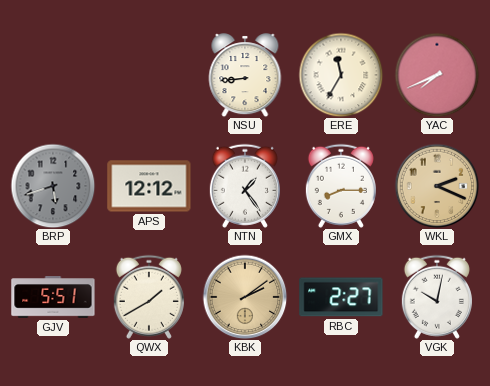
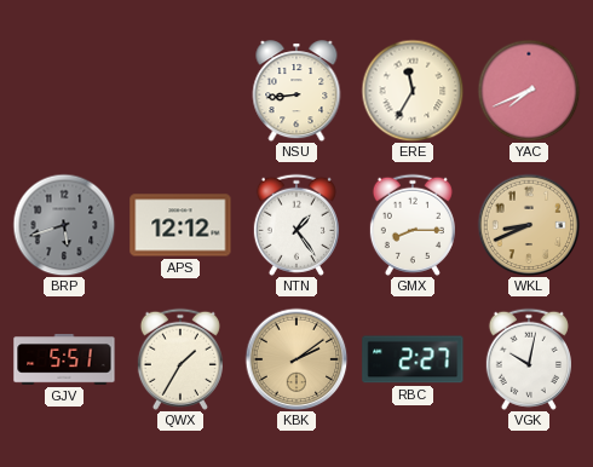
WKL: 2:19 -> 8:41 (529, 225)
QWX: 1:40 -> 1:35 (180, 359)
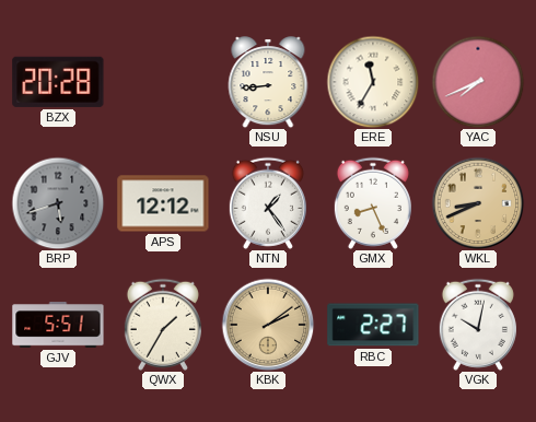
BZX: none -> 20:28 (58, 82)
GMX: 8:15 -> 8:26 (373, 203)
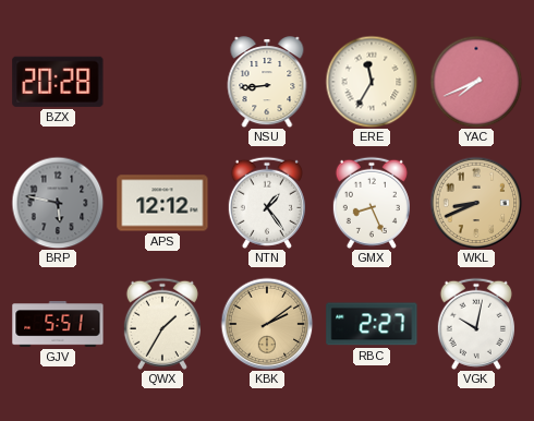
BRP: 5:42 -> 5:47 (58, 203)
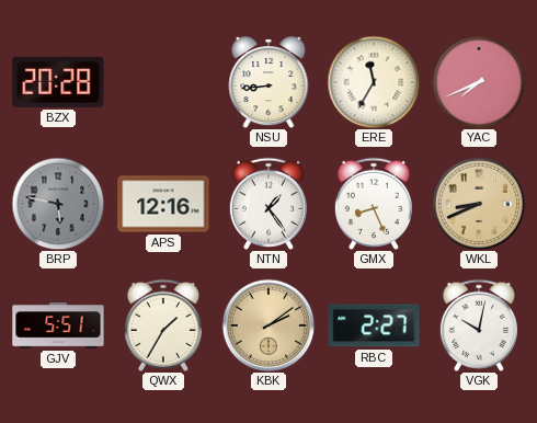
APS: 12:12 -> 12:16 (163, 204)
